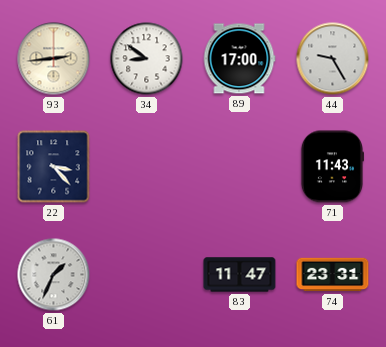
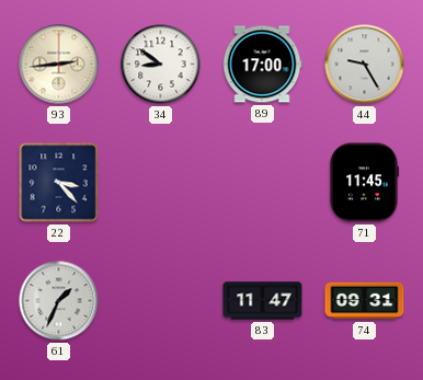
71: 11:43 -> 11:45 (363, 183)
74: 23:31 -> 09:31 (365, 301)
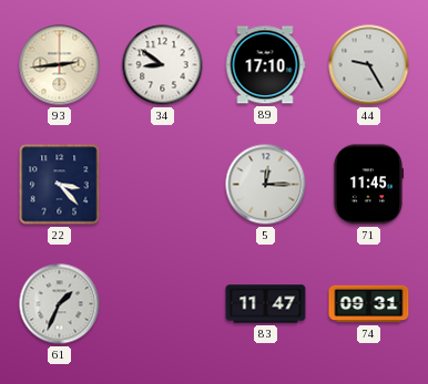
89: 17:00 -> 17:10 (265, 65)
5: none -> 12:15 (266, 185)
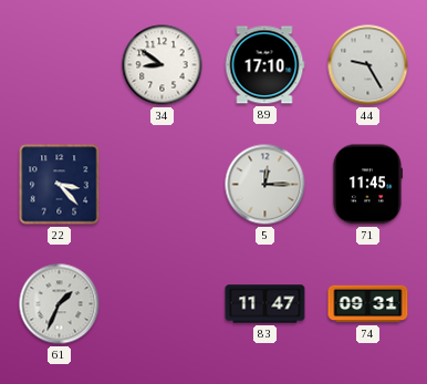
93: 2:44 -> none (60, 65)
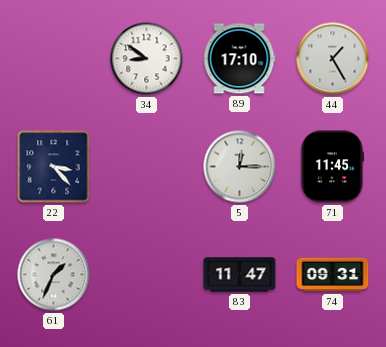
44: 9:25 -> 1:25 (333, 59)
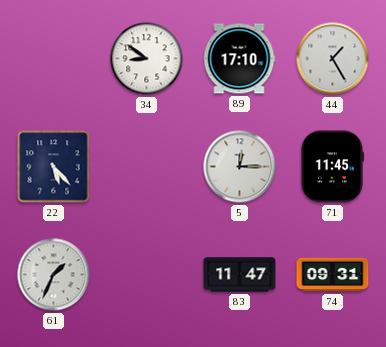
22: 3:23 -> 5:23 (54, 167)
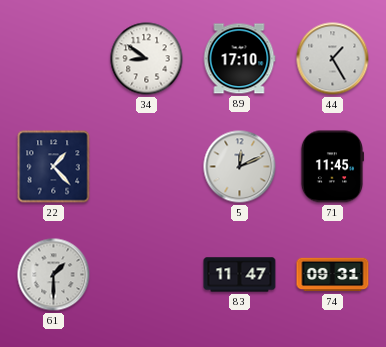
22: 5:23 -> 1:23 (54, 167)
5: 12:15 -> 12:11 (240, 167)
61: 1:34 -> 1:30 (54, 275)
